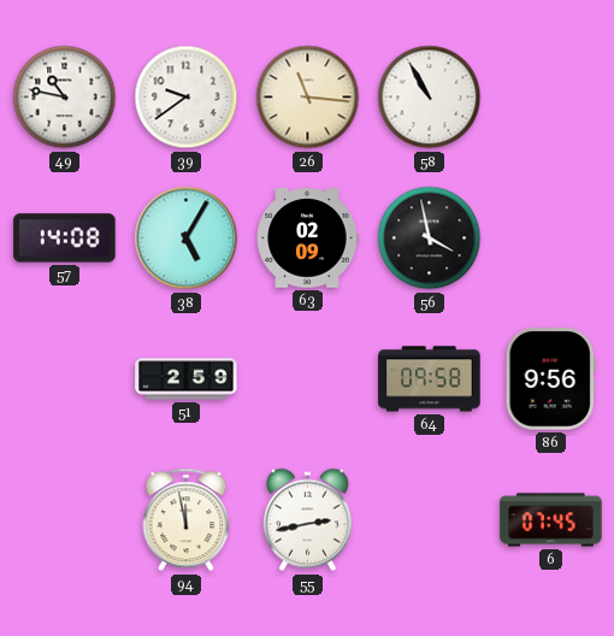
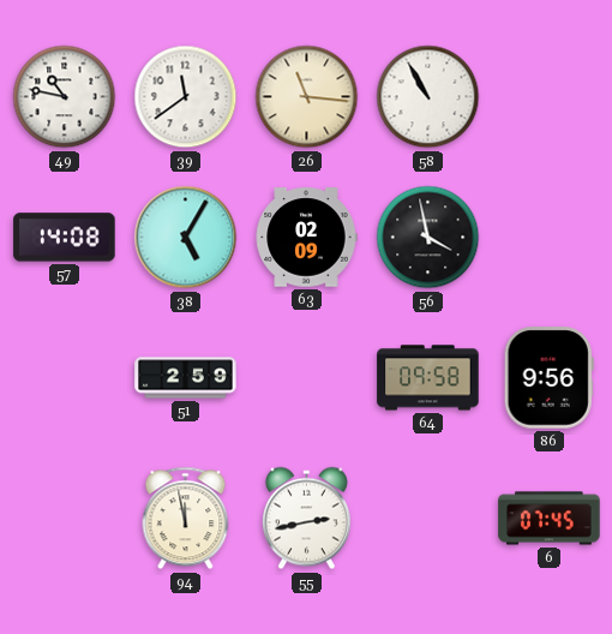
39: 9:39 -> 11:39 (186, 97)
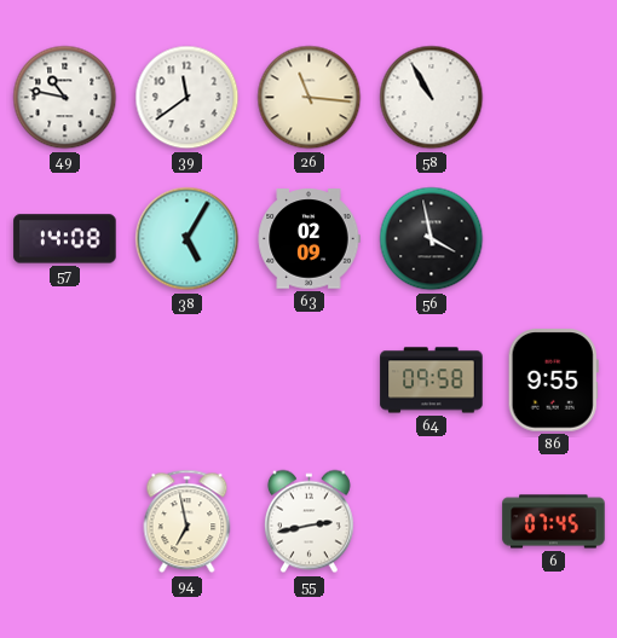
51: 2:59 -> none (186, 378)
86: 9:56 -> 9:55 (553, 381)
94: 11:58 -> 6:58 (188, 522)
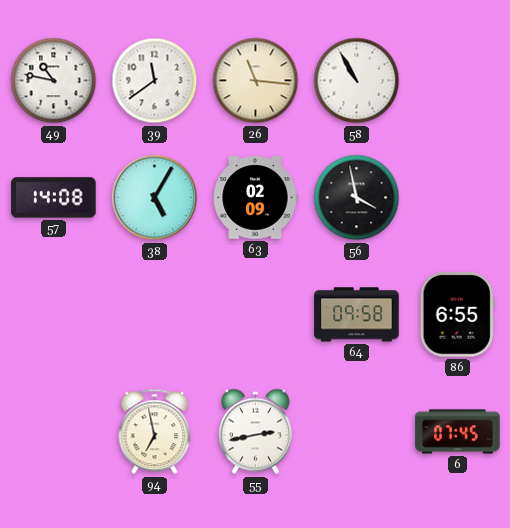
86: 9:55 -> 6:55 (457, 315)
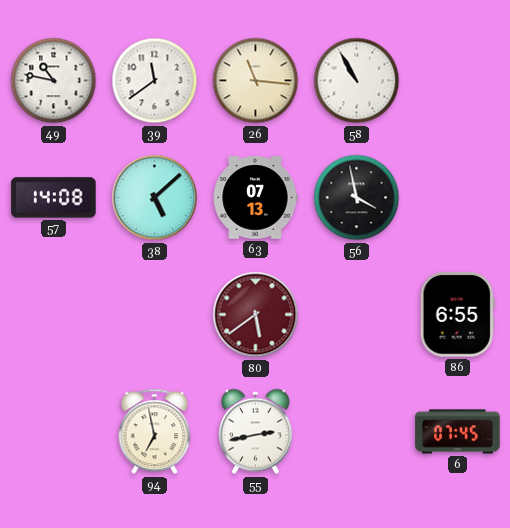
38: 5:05 -> 5:08 (155, 198)
63: 02:09 -> 07:13 (255, 198)
80: none -> 5:39 (256, 315)
64: 09:58 -> none (357, 315)
